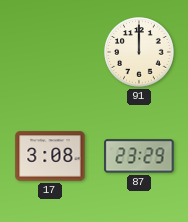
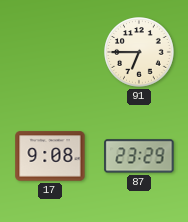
91: 12:00 -> 6:45 (139, 52)
17: 3:08 -> 9:08 (50, 156)
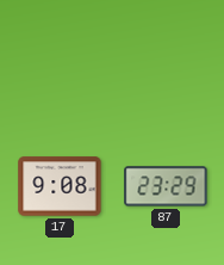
91: 6:45 -> none (139, 52)
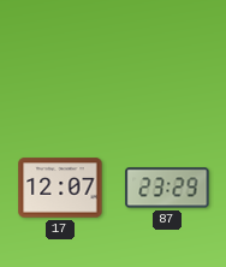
17: 9:08 -> 12:07 (60, 188)
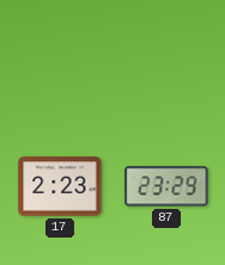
17: 12:07 -> 2:23 (60, 186)
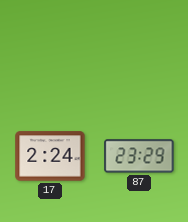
17: 2:23 -> 2:24 (50, 156)
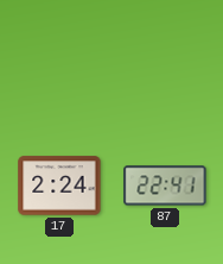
87: 23:29 -> 22:41 (165, 186)
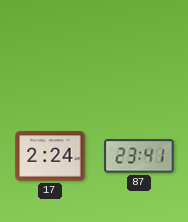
87: 22:41 -> 23:41 (139, 156)
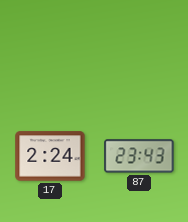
87: 23:41 -> 23:43 (139, 156)
